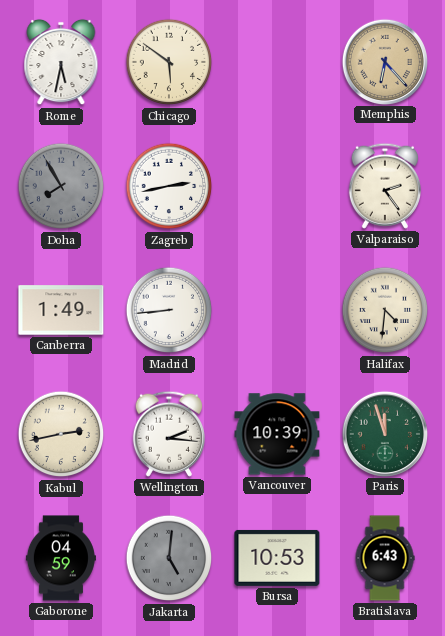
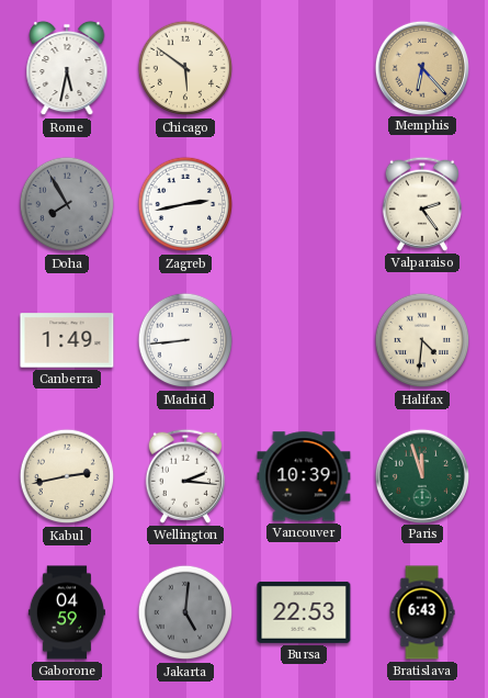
Bursa: 10:53 -> 22:53 (304, 612)
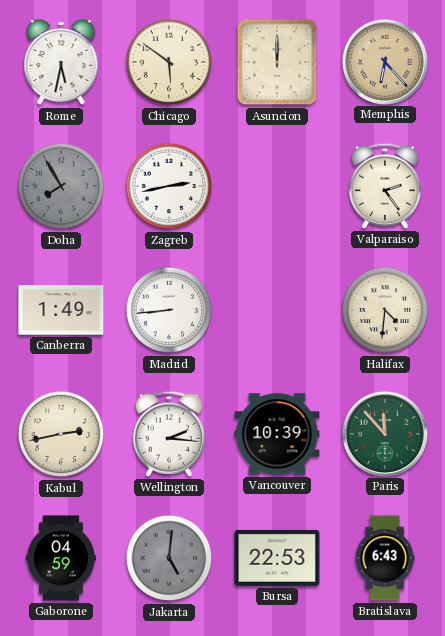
Asuncion: none -> 12:00 (277, 62)
Paris: 11:57 -> 11:53 (384, 433)
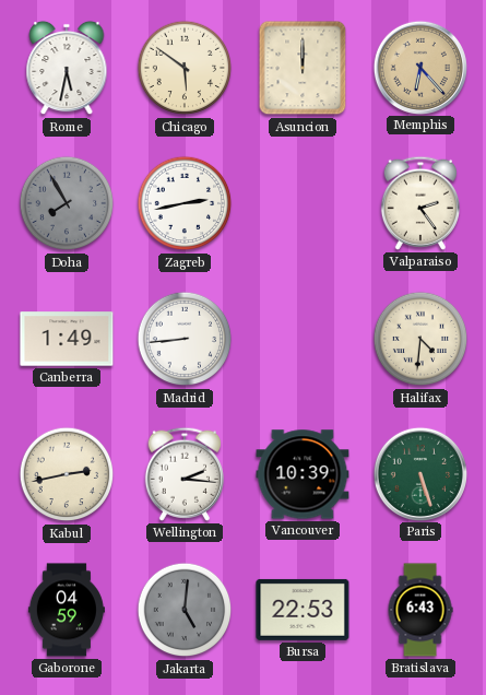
Paris: 11:53 -> 5:27 (419, 473)
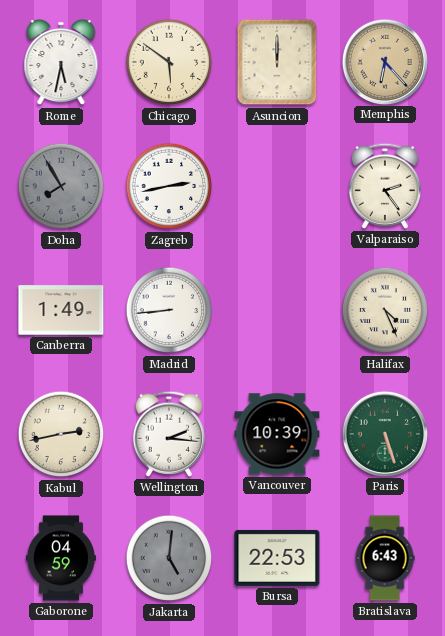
Halifax: 4:31 -> 4:26 (385, 310)
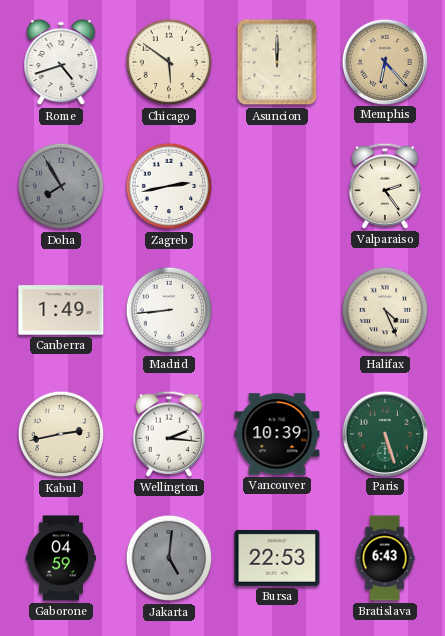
Rome: 5:32 -> 4:42 (61, 62)
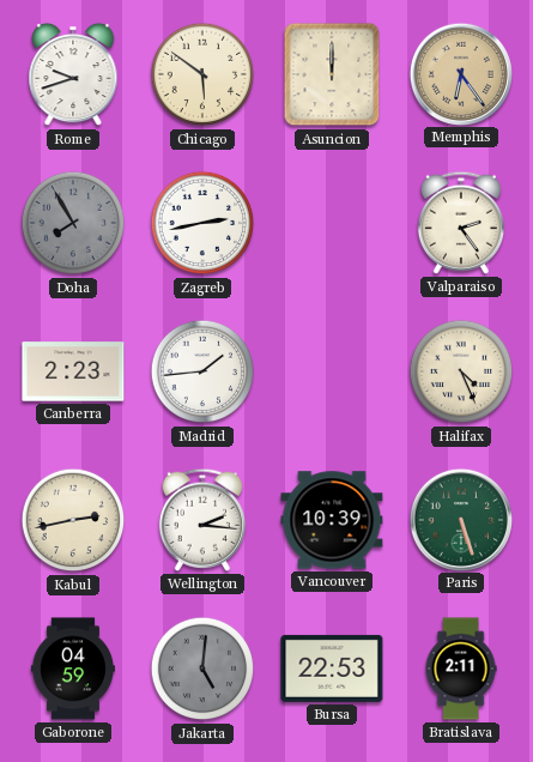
Rome: 4:42 -> 9:42 (73, 74)
Memphis: 6:23 -> 6:24 (460, 73)
Canberra: 1:49 -> 2:23 (73, 371)
Madrid: 8:44 -> 1:44 (202, 371)
Bratislava: 6:43 -> 2:11 (461, 669)
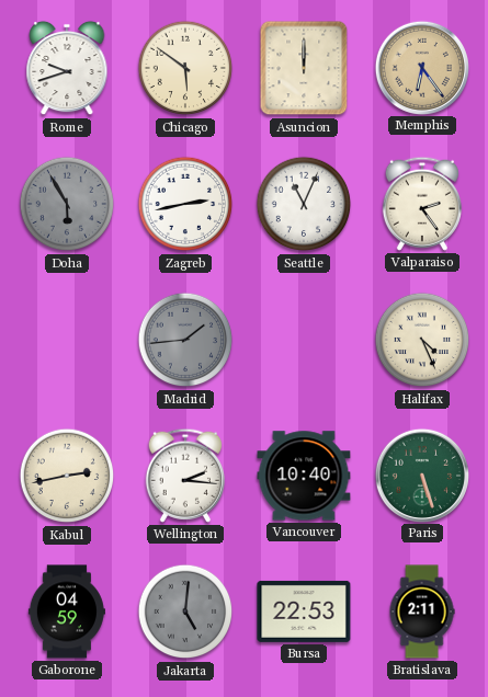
Doha: 7:55 -> 5:55 (67, 204)
Seattle: none -> 11:04 (304, 204)
Canberra: 2:23 -> none (73, 371)
Madrid dial: white -> grey (185, 340)
Vancouver: 10:39 -> 10:40 (304, 476)
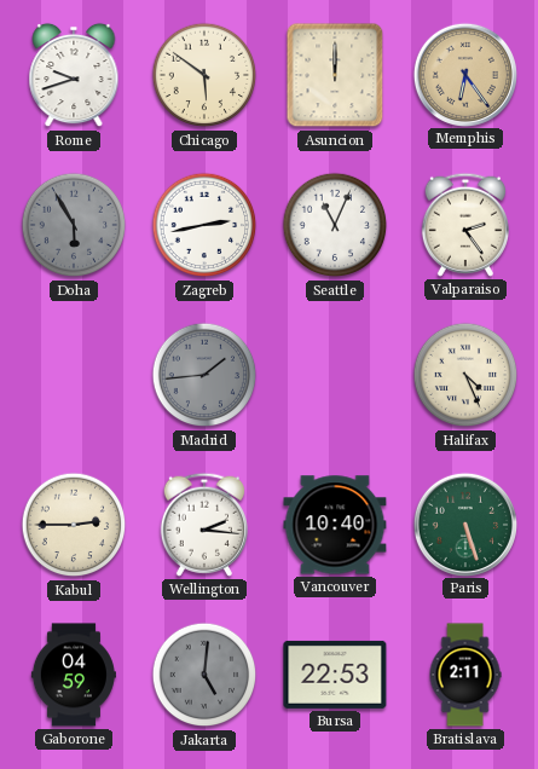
Kabul: 2:43 -> 2:45 (74, 525)
